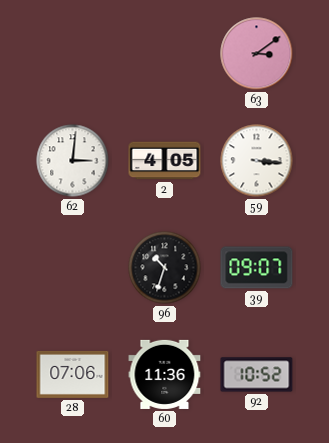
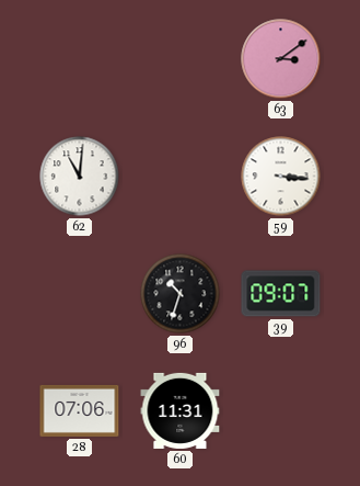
62: 3:01 -> 11:01 (80, 177)
2: 4:05 -> none (165, 161)
60: 11:36 -> 11:31 (181, 410)
92: 10:52 -> none (257, 375)
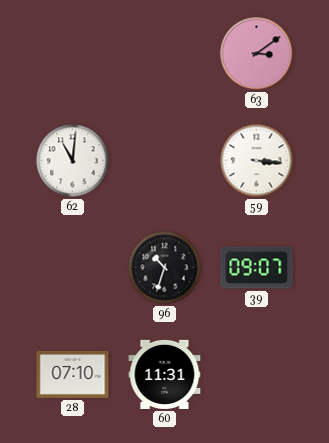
28: 07:06 -> 07:10 (73, 374)
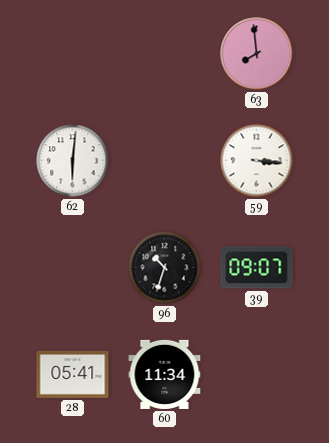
63: 3:09 -> 7:59 (257, 54)
62: 11:01 -> 6:01 (73, 161)
28: 07:10 -> 05:41 (73, 374)
60: 11:31 -> 11:34 (165, 374)
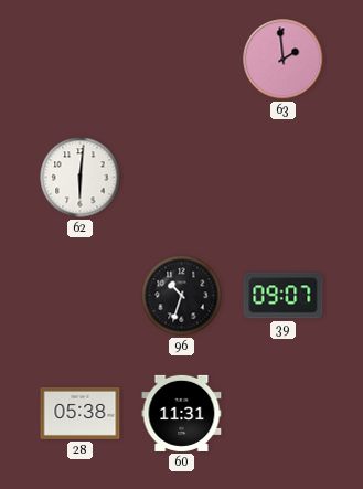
63: 7:59 -> 1:59 (284, 60)
59: 3:16 -> none (257, 161)
28: 05:41 -> 05:38 (81, 413)
60: 11:34 -> 11:31 (182, 413)
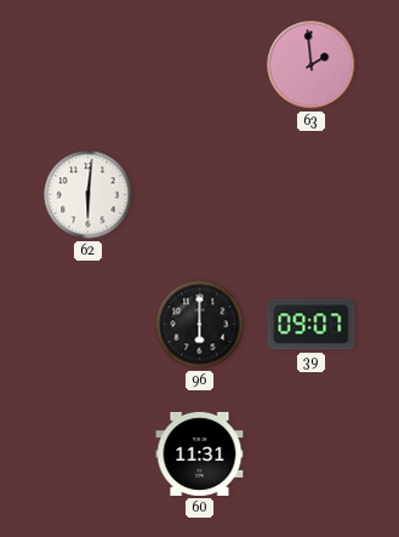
96: 10:33 -> 6:00 (200, 325)
28: 05:38 -> none (81, 413)
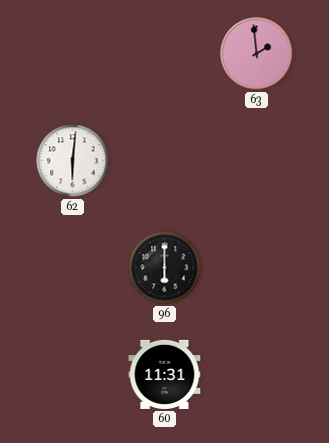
39: 09:07 -> none (312, 325)
